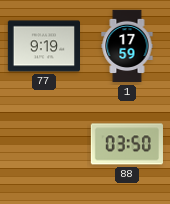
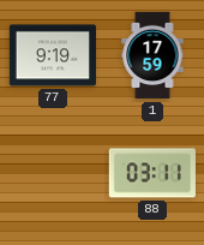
88: 03:50 -> 03:11 (151, 173)
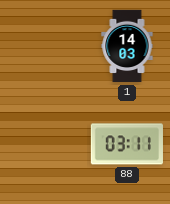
77: 9:19 -> none (53, 55)
1: 17:59 -> 14:03 (127, 46)
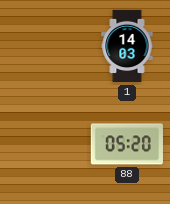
88: 03:11 -> 05:20 (126, 144)
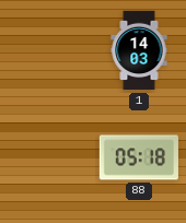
88: 05:20 -> 05:18 (138, 157)
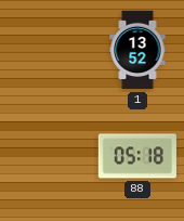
1: 14:03 -> 13:52 (137, 50)
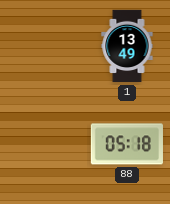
1: 13:52 -> 13:49 (127, 46)
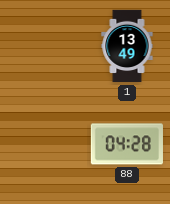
88: 05:18 -> 04:28 (126, 144)
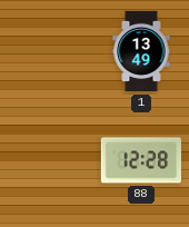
88: 04:28 -> 12:28 (140, 160)
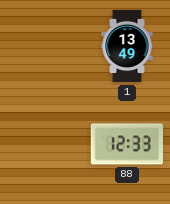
88: 12:28 -> 12:33 (126, 144)
